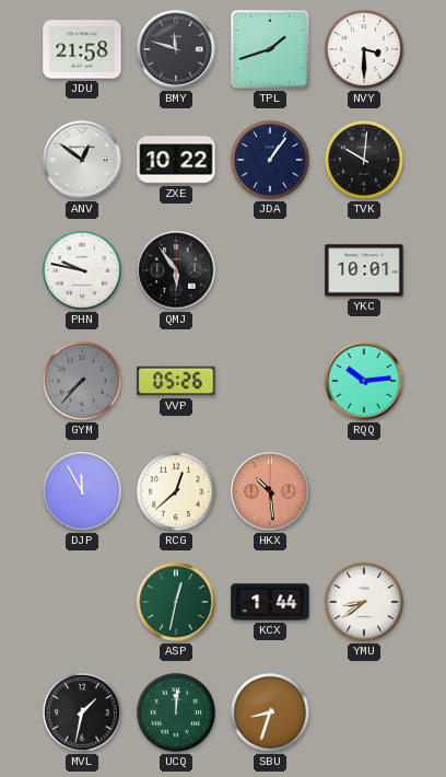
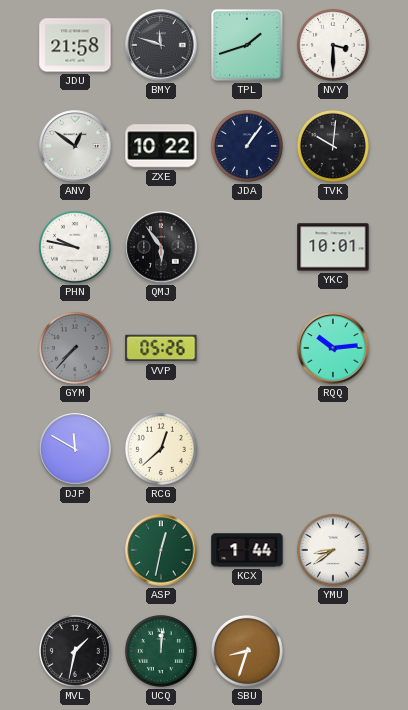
DJP: 11:55 -> 11:50 (75, 449)
HKX: 10:29 -> none (270, 491)
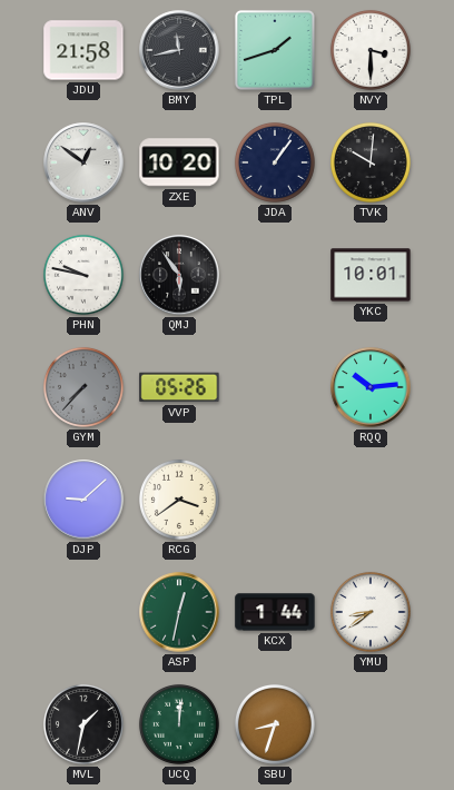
BMY: 11:48 -> 11:43 (179, 50)
ZXE: 10:22 -> 10:20 (179, 162)
DJP: 11:50 -> 9:08 (83, 500)
RCG: 12:38 -> 3:39 (179, 500)
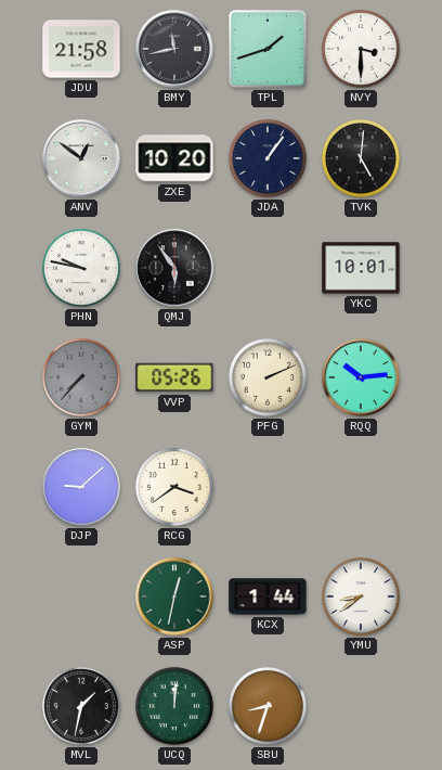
TVK: 10:01 -> 5:01 (361, 158)
PFG: none -> 2:11 (268, 377)
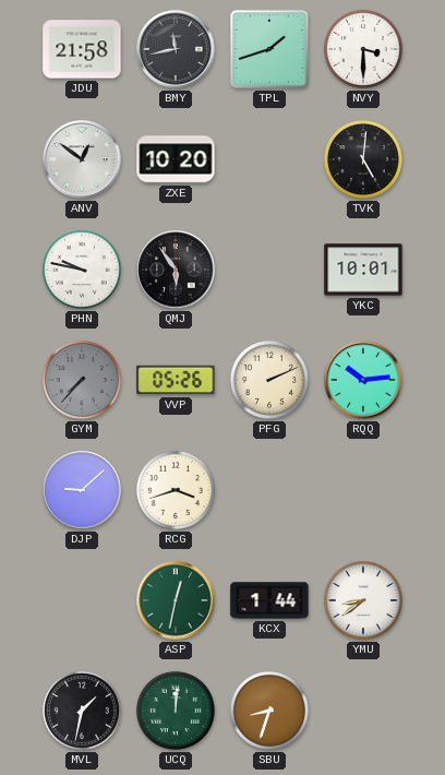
JDA: 1:06 -> none (268, 158)
RCG: 3:39 -> 3:42 (176, 490)
